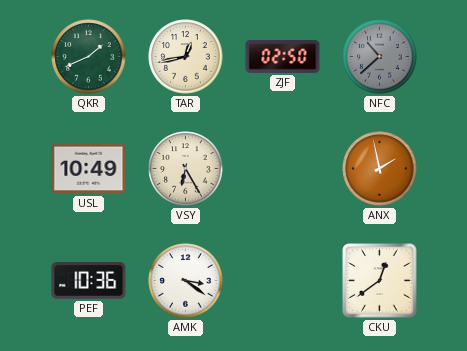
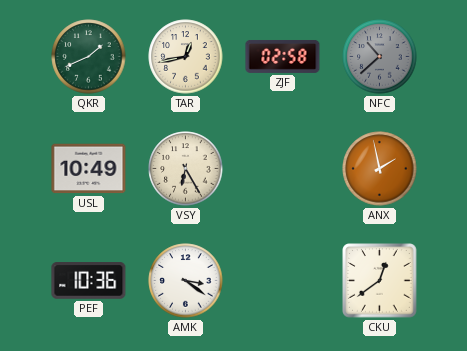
ZJF: 02:50 -> 02:58 (283, 56)
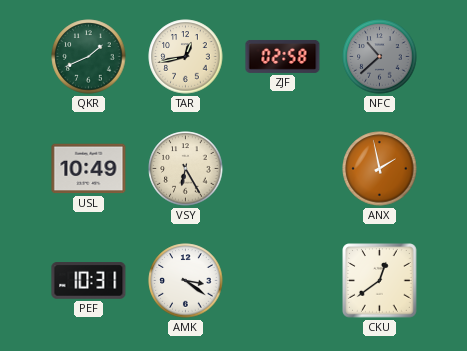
PEF: 10:36 -> 10:31 (89, 281)
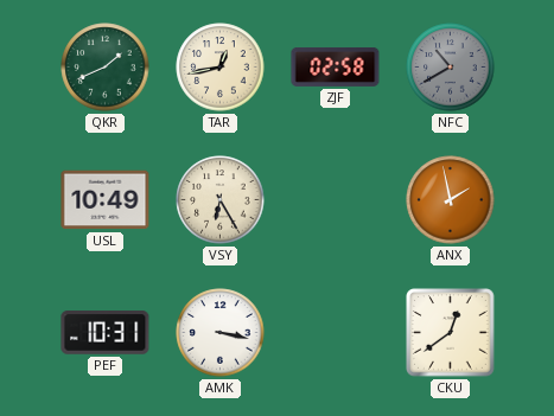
NFC: 10:38 -> 10:40 (451, 68)
AMK: 3:21 -> 3:17 (221, 333)
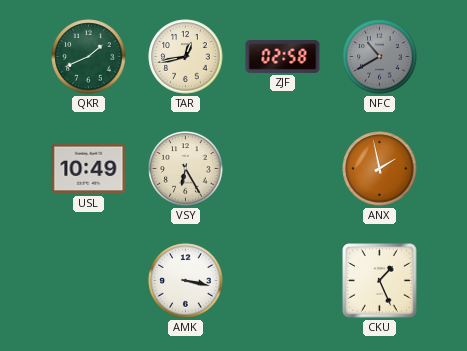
PEF: 10:31 -> none (106, 333)
CKU: 12:39 -> 1:26 (380, 281)
